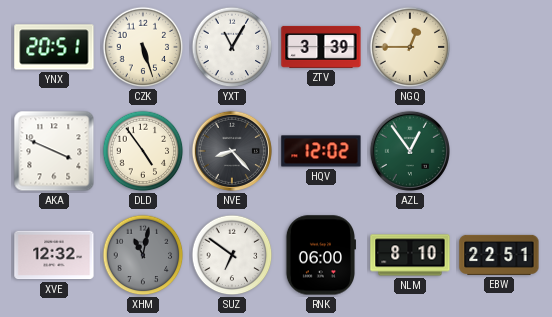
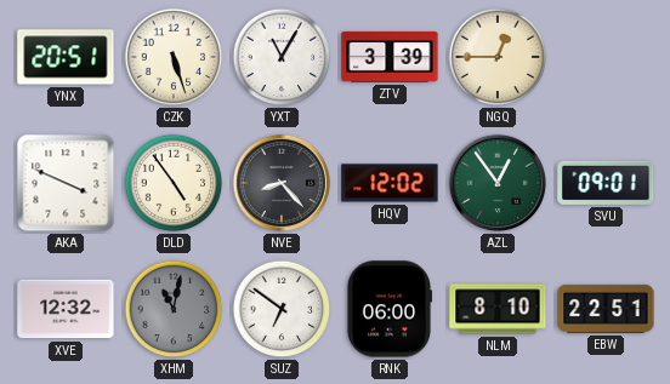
SVU: none -> 09:01 (606, 183)
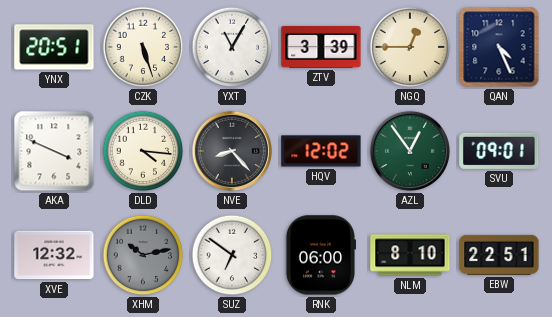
QAN: none -> 4:26 (499, 47)
DLD: 4:54 -> 4:16 (143, 151)
XHM: 11:02 -> 10:13 (143, 255)
